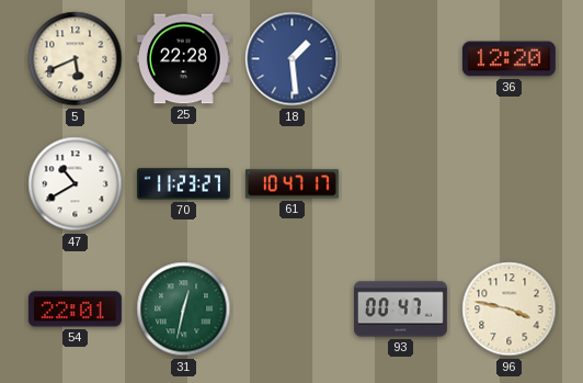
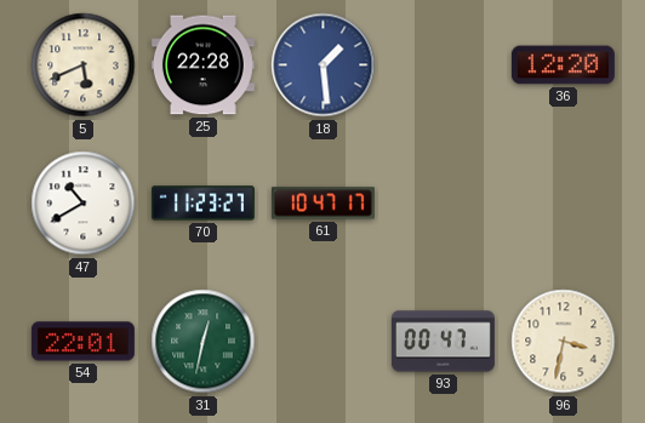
96: 3:47 -> 3:32 (564, 342)
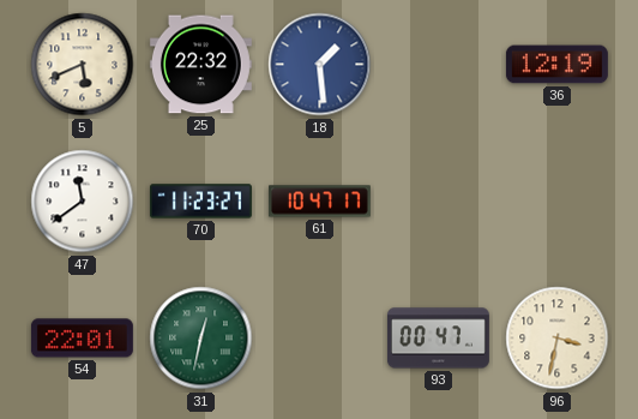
25: 22:28 -> 22:32 (200, 65)
36: 12:20 -> 12:19 (556, 65)
47: 10:40 -> 11:39 (83, 202)
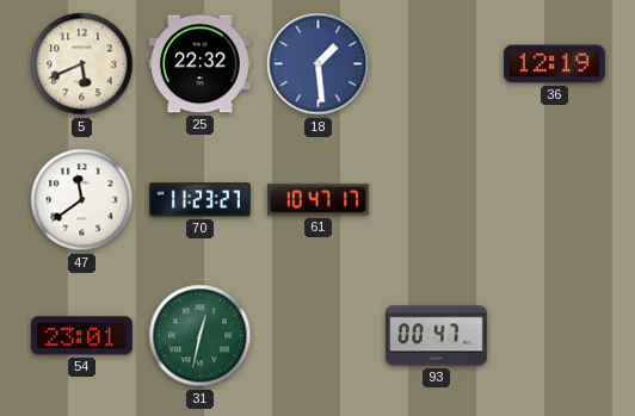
54: 22:01 -> 23:01 (81, 336)
96: 3:32 -> none (558, 339)
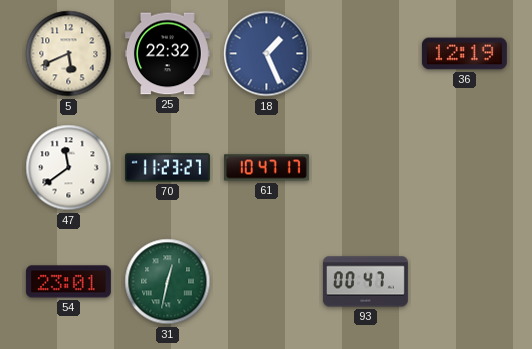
18: 1:29 -> 1:26 (267, 54)
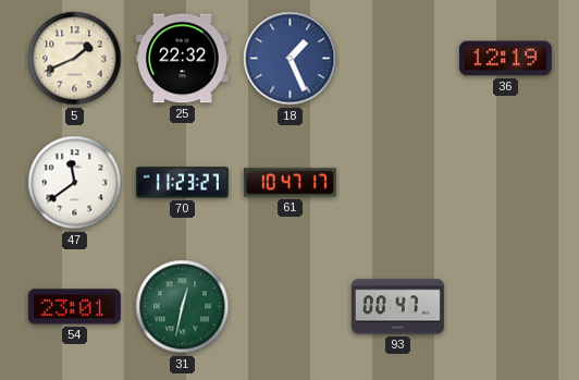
5: 5:41 -> 1:41 (75, 59)
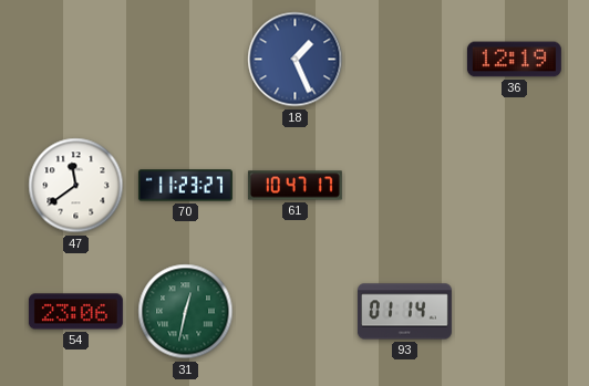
5: 1:41 -> none (75, 59)
25: 22:32 -> none (182, 59)
54: 23:01 -> 23:06 (75, 312)
93: 00:47 -> 01:14 (404, 312)
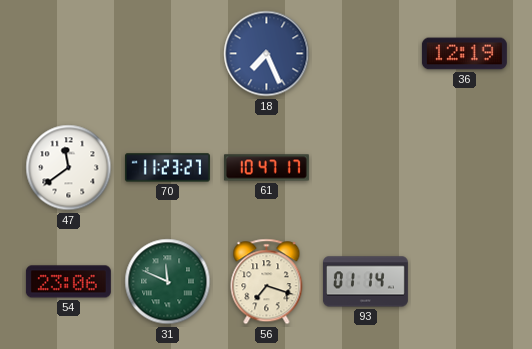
18: 1:26 -> 7:26 (267, 54)
31: 12:32 -> 11:49 (168, 282)
56: none -> 7:18 (267, 282)
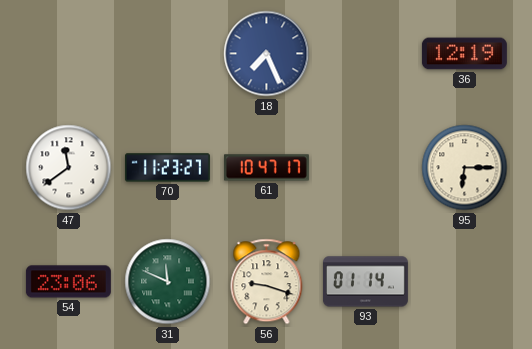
95: none -> 6:15 (465, 168)
56: 7:18 -> 9:18 (267, 282)
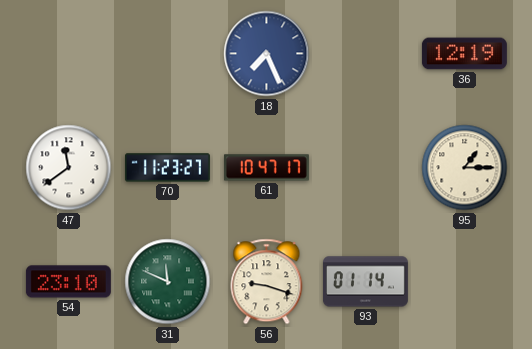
95: 6:15 -> 1:15 (465, 168)
54: 23:06 -> 23:10 (68, 282)
